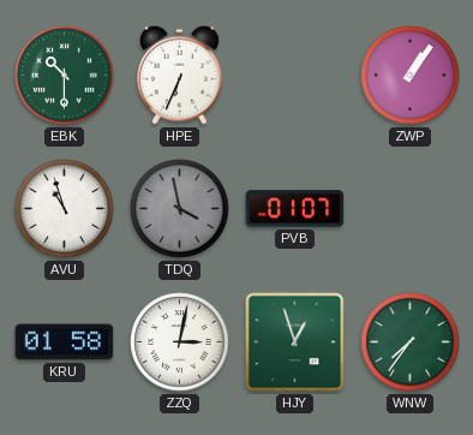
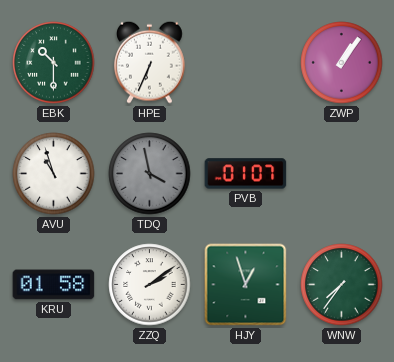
ZZQ: 3:02 -> 2:09 (150, 285)
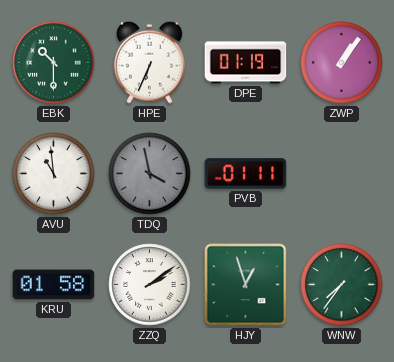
DPE: none -> 01:19 (246, 63)
AVU: 10:57 -> 10:59 (54, 174)
PVB: 01:07 -> 01:11 (246, 174)
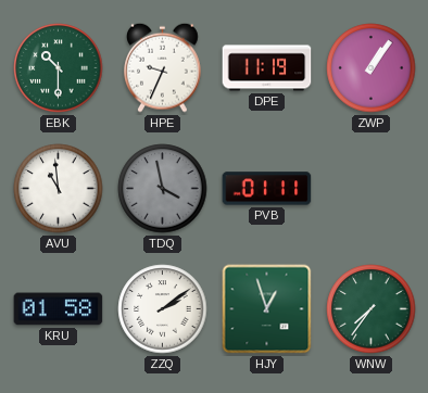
HPE: 6:34 -> 9:34 (163, 67)
DPE: 01:19 -> 11:19 (267, 68)
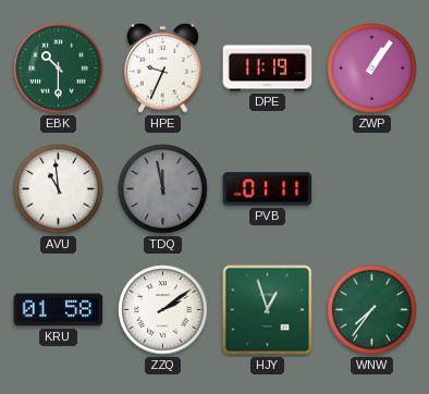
TDQ: 3:58 -> 11:58 (163, 189)
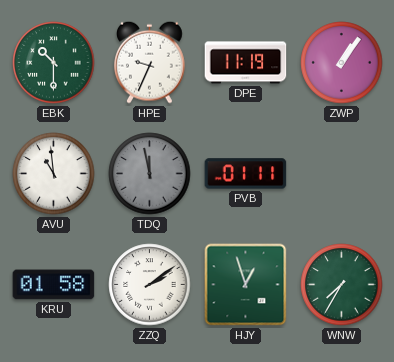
WNW: 7:36 -> 7:35 (342, 285)
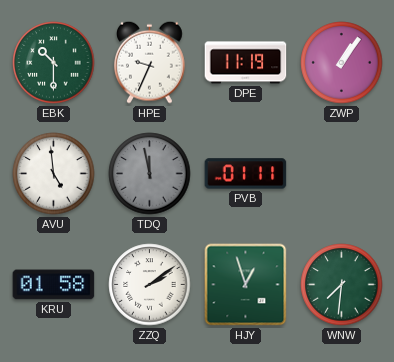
AVU: 10:59 -> 4:59 (54, 174)
WNW: 7:35 -> 7:31 (342, 285)
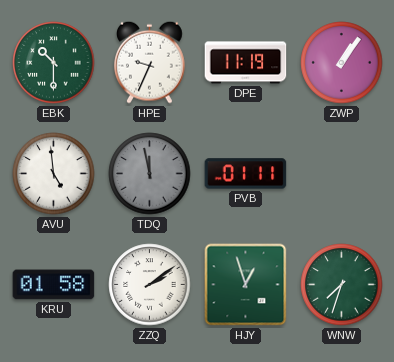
WNW: 7:31 -> 7:33 (342, 285)
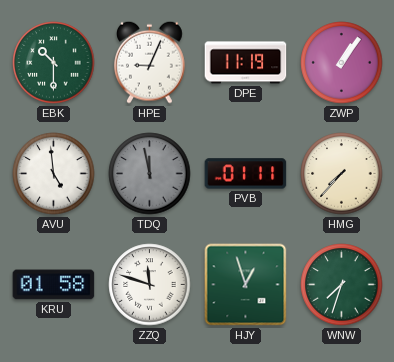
HPE: 9:34 -> 9:04 (150, 62)
HMG: none -> 7:37 (342, 174)
ZZQ: 2:09 -> 11:48 (150, 285)
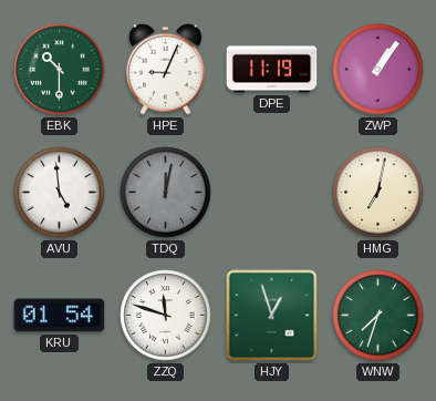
TDQ: 11:58 -> 12:02 (166, 193)
PVB: 01:11 -> none (246, 174)
HMG: 7:37 -> 7:02 (378, 193)
KRU: 01:58 -> 01:54 (60, 316)
